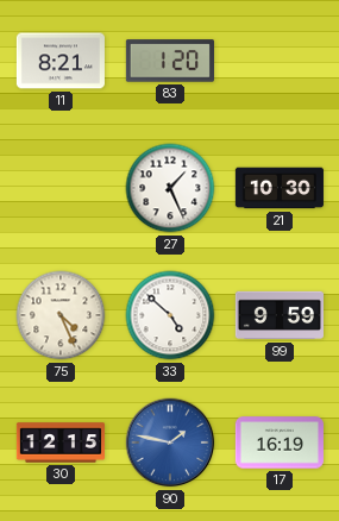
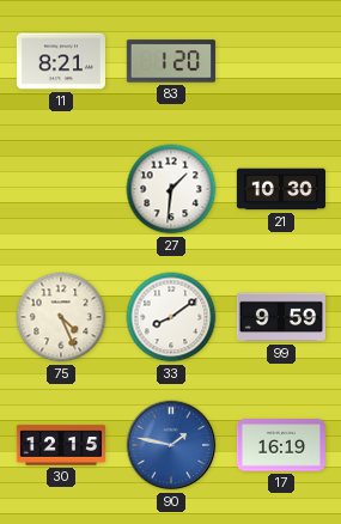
27: 1:26 -> 1:31 (171, 189)
33: 4:52 -> 8:09 (171, 317)
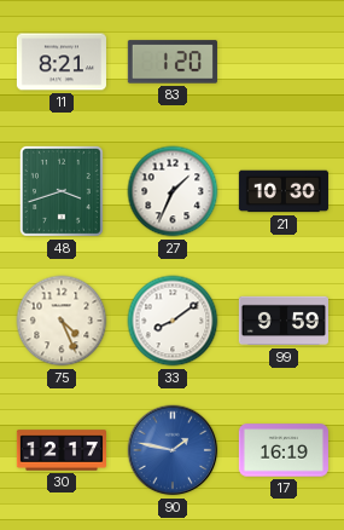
48: none -> 3:42 (62, 191)
27: 1:31 -> 1:34 (173, 191)
30: 12:15 -> 12:17 (60, 450)
